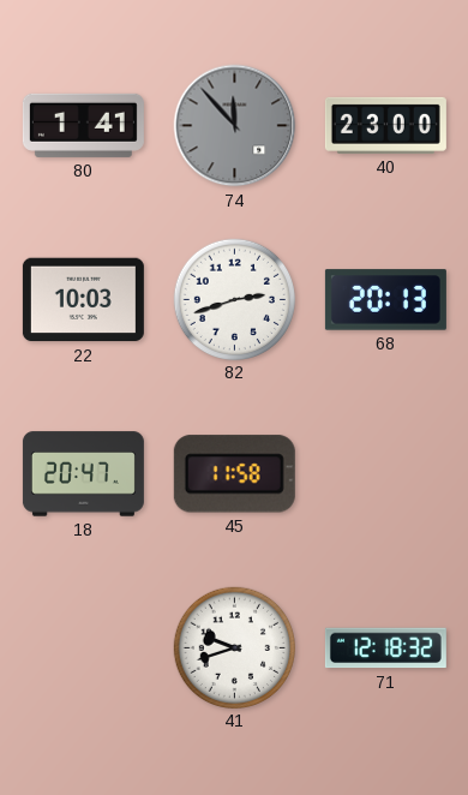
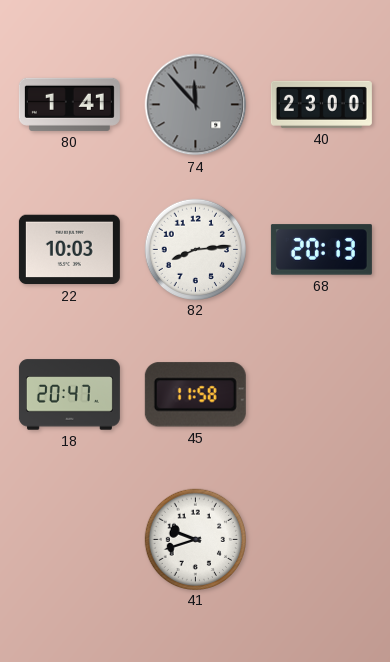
82: 2:42 -> 8:14 (195, 249)
71: 12:18 -> none (385, 648)
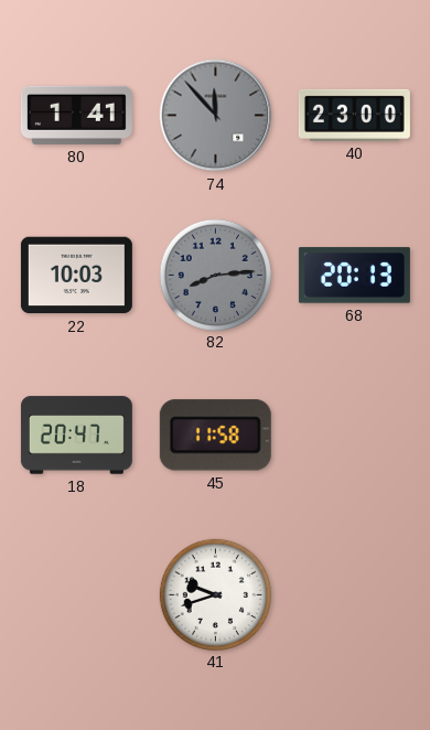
82 dial: white -> grey (215, 275)
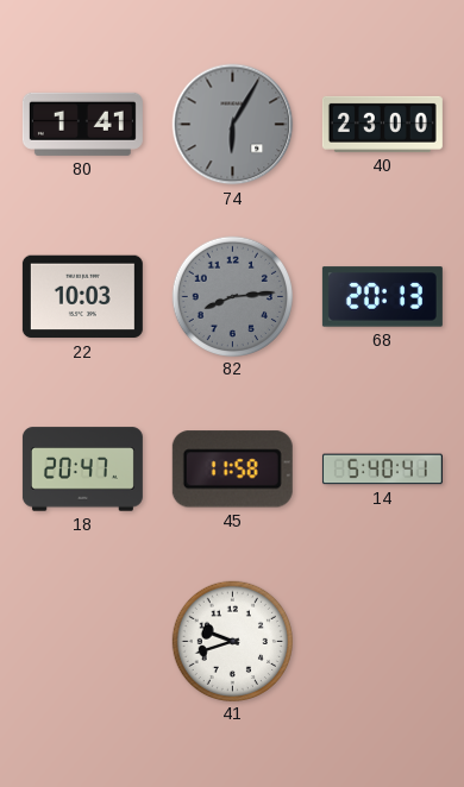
74: 11:53 -> 6:05 (233, 125)
14: none -> 5:40 (382, 470)
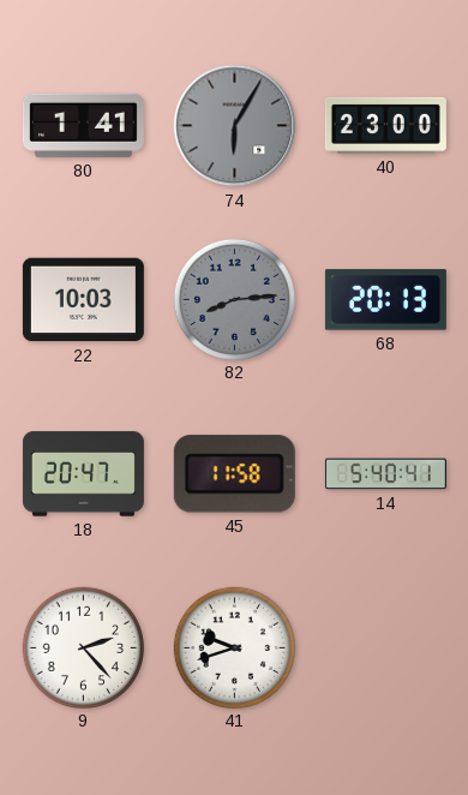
9: none -> 2:23 (83, 647)
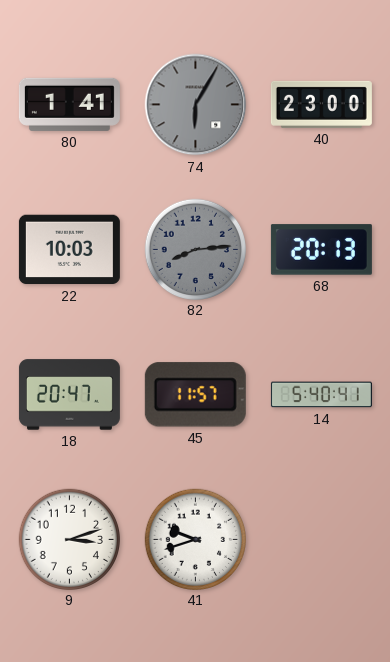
45: 11:58 -> 11:57 (195, 395)
9: 2:23 -> 3:12 (69, 539)
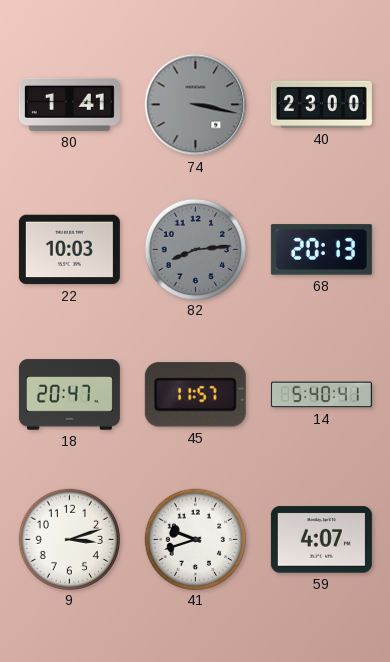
74: 6:05 -> 3:17 (196, 105)
59: none -> 4:07 (321, 540)
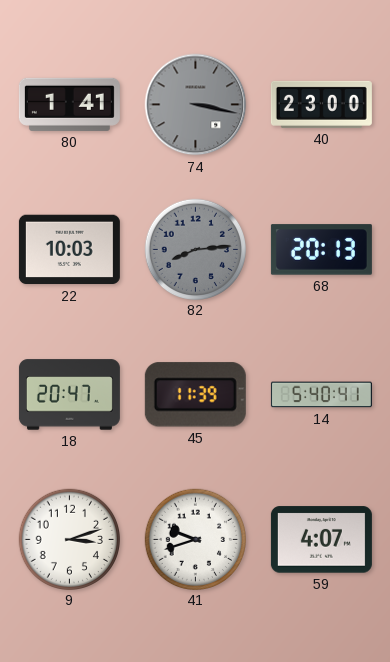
45: 11:57 -> 11:39 (195, 395)
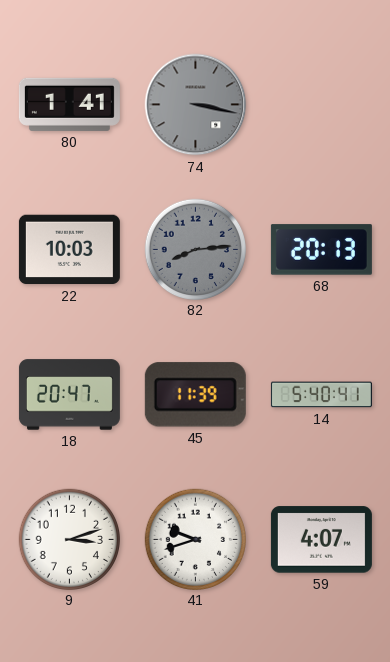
40: 23:00 -> none (321, 104)
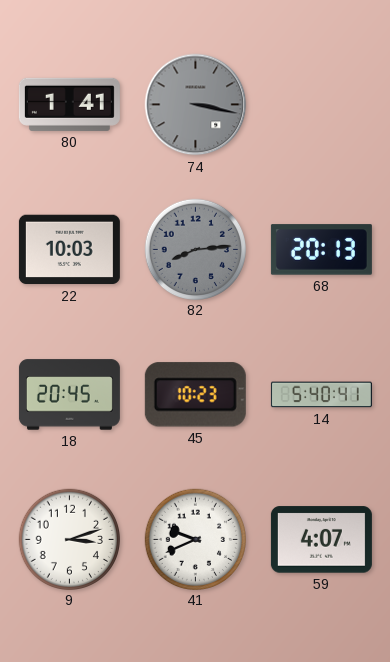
18: 20:47 -> 20:45 (69, 395)
45: 11:39 -> 10:23 (195, 395)
41: 9:42 -> 9:41 (195, 539)
